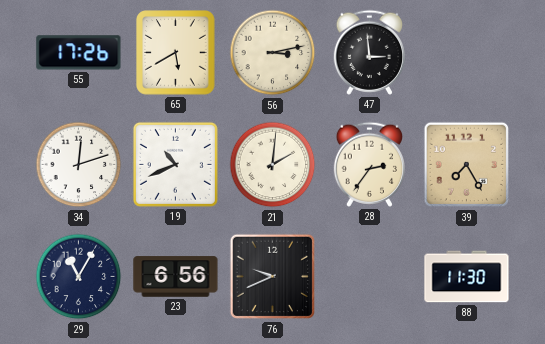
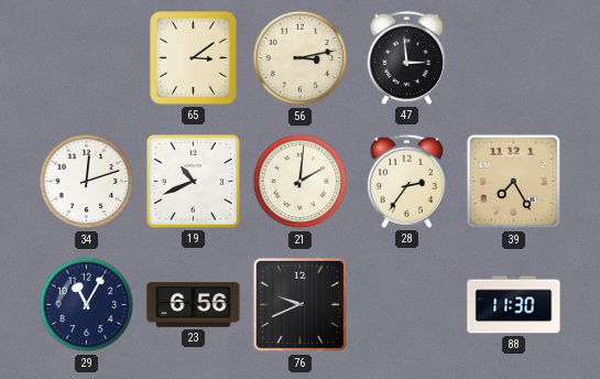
55: 17:26 -> none (79, 53)
65: 5:40 -> 3:09 (194, 58)
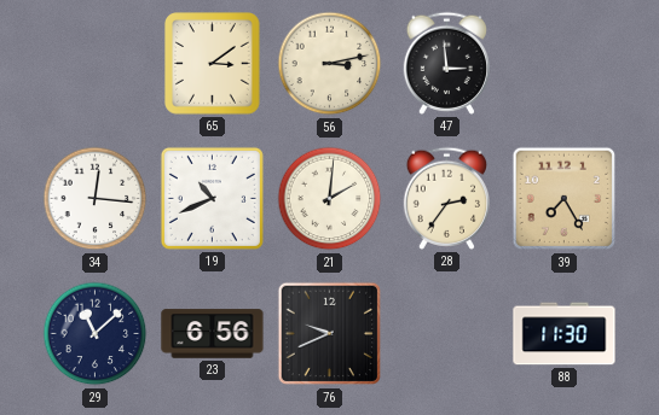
34: 12:12 -> 12:16 (96, 199)
29: 11:05 -> 11:08 (96, 334)
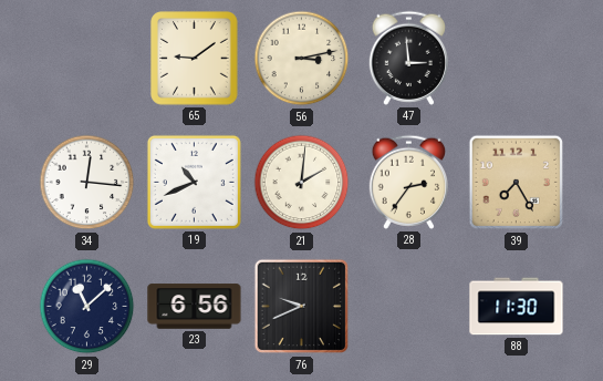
65: 3:09 -> 9:09 (195, 59)
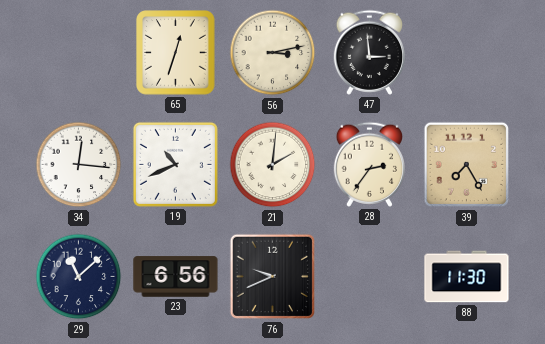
65: 9:09 -> 12:33 (176, 53)
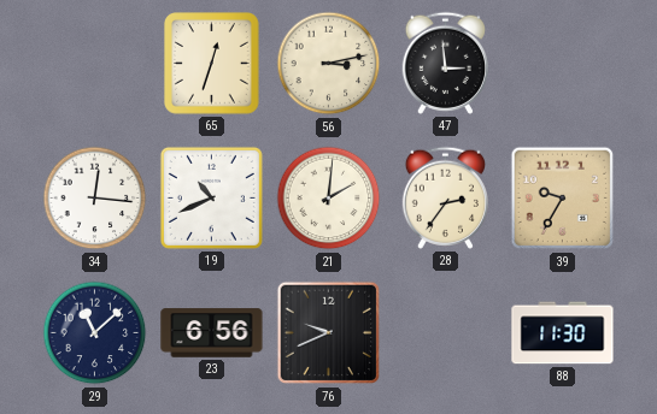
39: 7:25 -> 9:35 (563, 199)
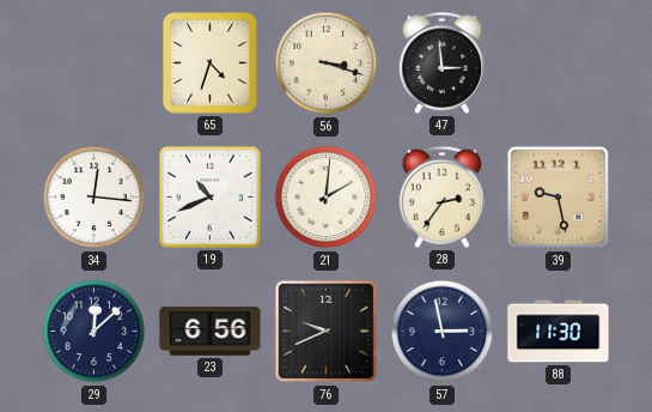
65: 12:33 -> 4:33 (211, 63)
56: 3:13 -> 3:18 (327, 63)
39: 9:35 -> 9:28 (559, 198)
29: 11:08 -> 12:08 (95, 332)
57: none -> 2:58 (443, 332)
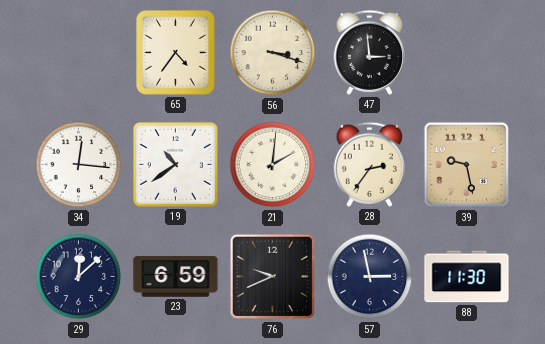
65: 4:33 -> 4:36 (176, 53)
19: 10:41 -> 10:39 (175, 164)
23: 6:56 -> 6:59 (176, 277)
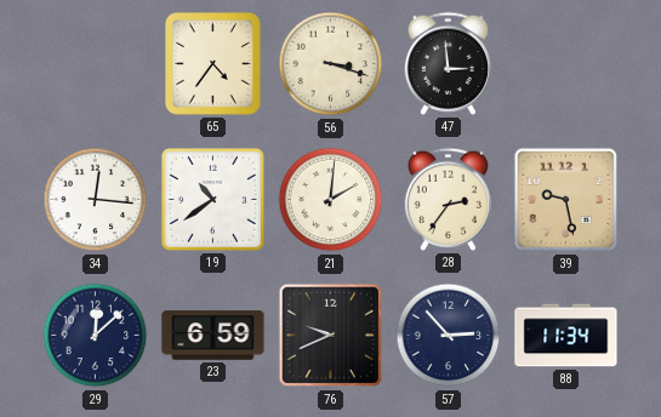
57: 2:58 -> 2:53 (449, 336)
88: 11:30 -> 11:34 (566, 336)
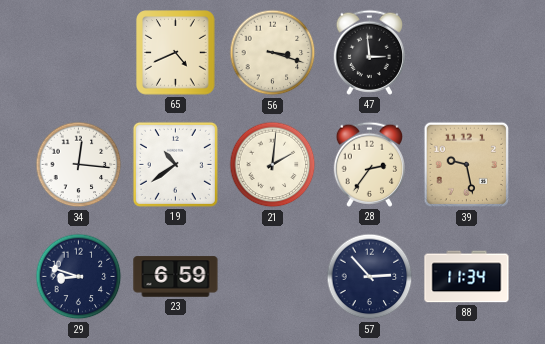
65: 4:36 -> 4:41 (176, 53)
29: 12:08 -> 8:48 (79, 277)
76: 9:41 -> none (331, 336)
